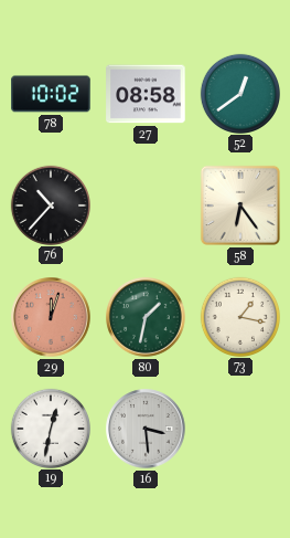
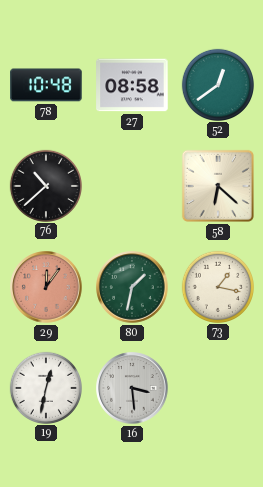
78: 10:02 -> 10:48 (46, 85)
76: 10:37 -> 10:38 (45, 185)
58: 6:24 -> 6:22 (218, 186)
29: 12:03 -> 12:06 (46, 287)
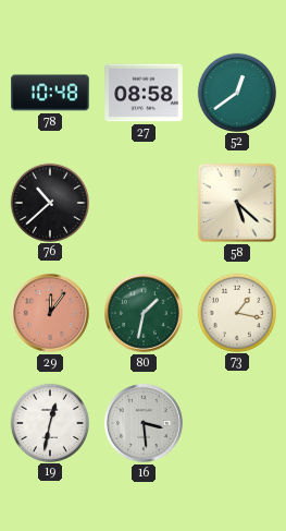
58: 6:22 -> 5:22 (237, 203)
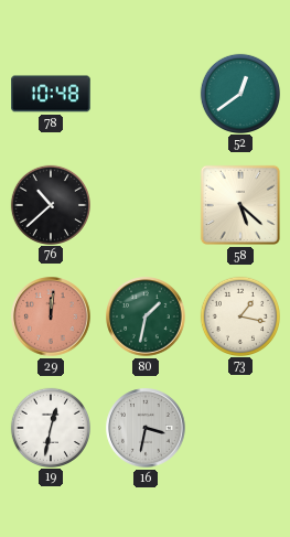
27: 08:58 -> none (144, 93)
29: 12:06 -> 12:01 (51, 316)
16: 3:29 -> 3:32 (146, 428)
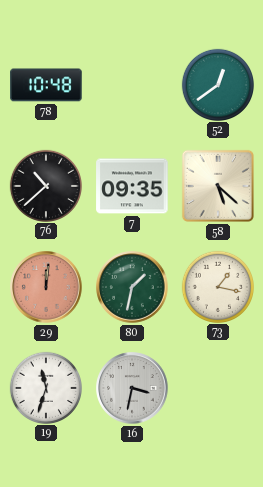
7: none -> 09:35 (132, 186)
19: 12:32 -> 11:33 (45, 387)
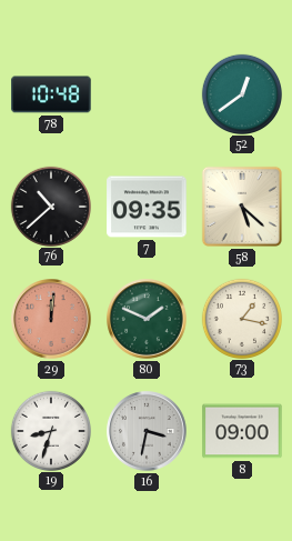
80: 1:32 -> 1:49 (147, 319)
19: 11:33 -> 8:33 (50, 430)
8: none -> 09:00 (242, 431)
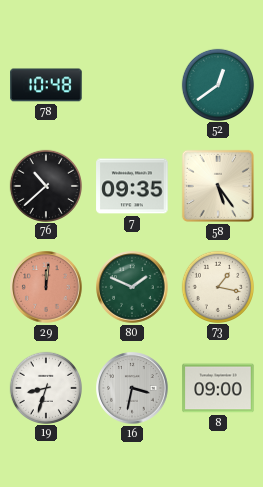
58: 5:22 -> 5:24 (218, 186)
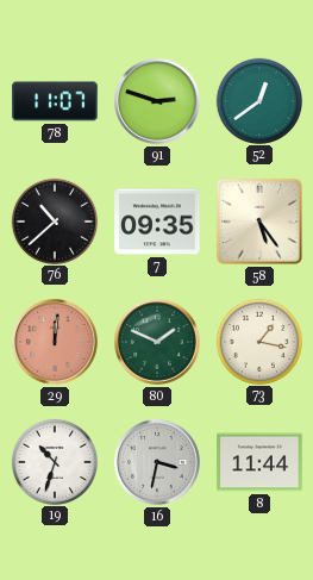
78: 10:48 -> 11:07 (55, 101)
91: none -> 2:48 (157, 101)
19: 8:33 -> 10:33 (54, 461)
8: 09:00 -> 11:44 (259, 462)
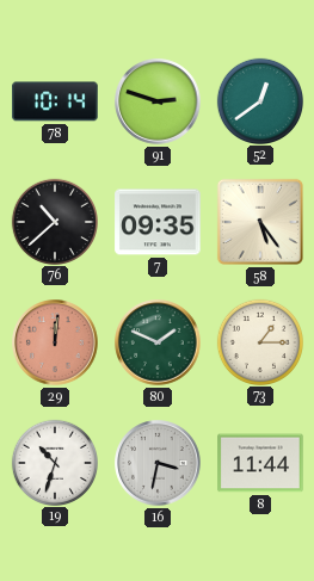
78: 11:07 -> 10:14 (55, 101)
73: 1:17 -> 1:15 (259, 341)
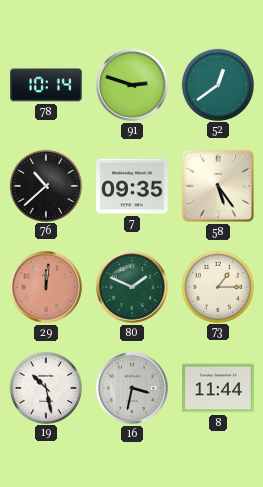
19: 10:33 -> 10:28 (45, 387)
